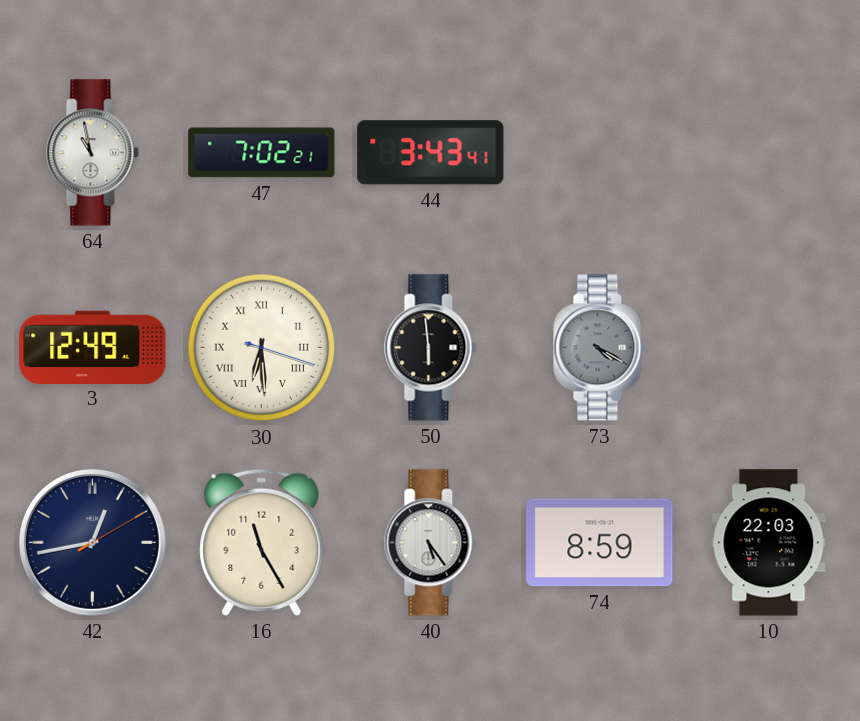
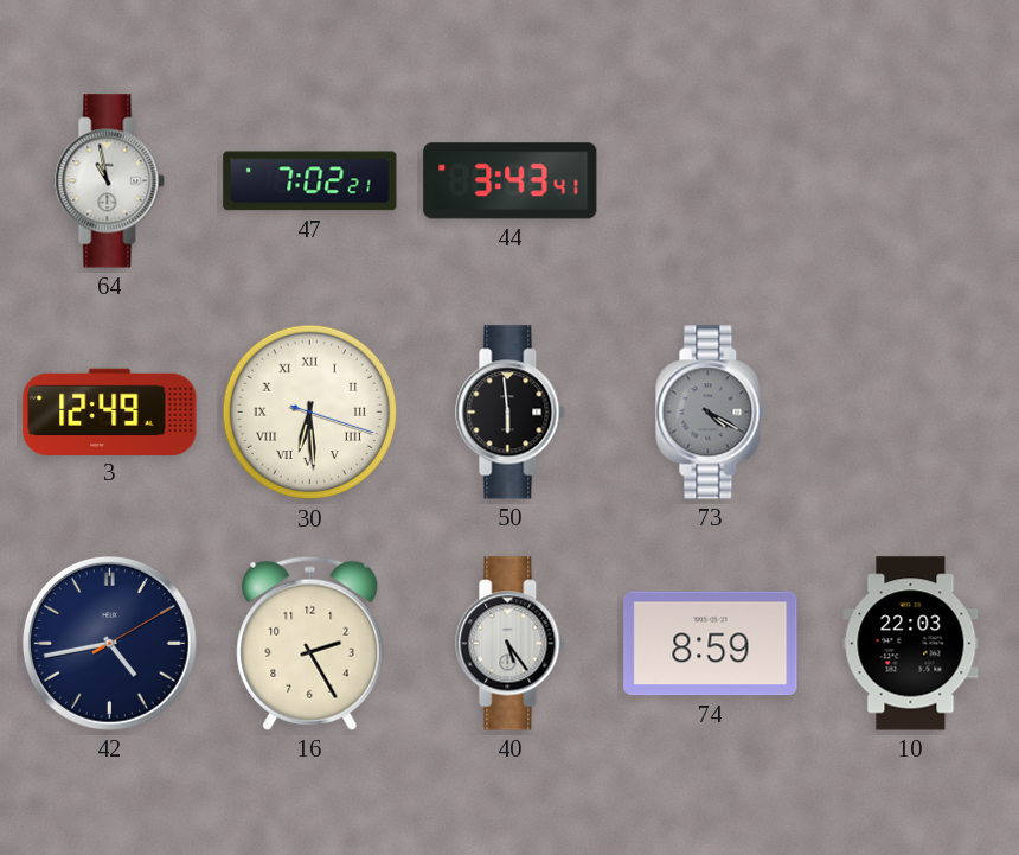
42: 12:43 -> 4:43 (110, 644)
16: 11:25 -> 2:25 (310, 643)
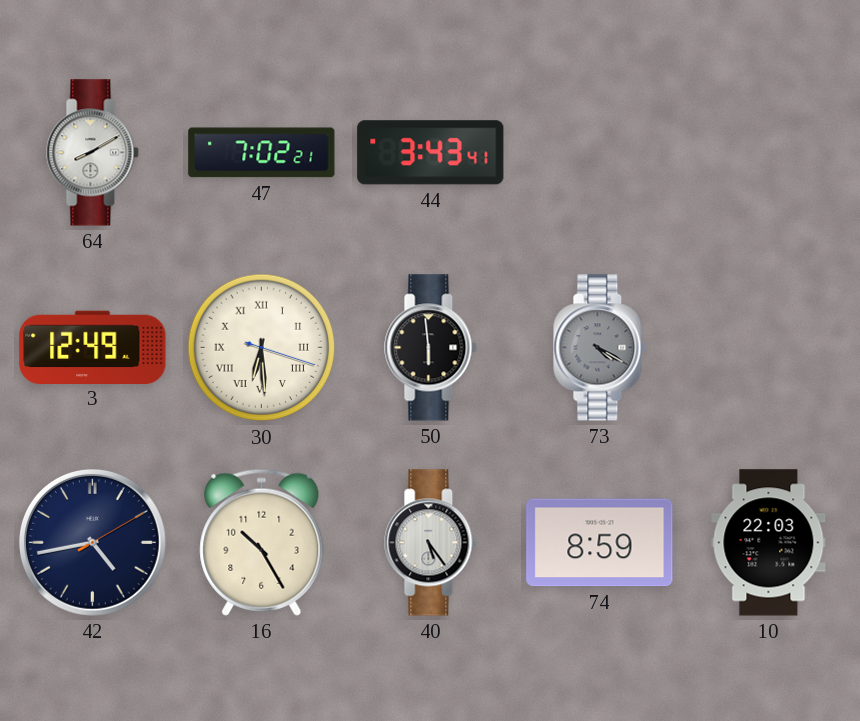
64: 10:58 -> 8:10 (93, 153)
16: 2:25 -> 10:25 (262, 542)
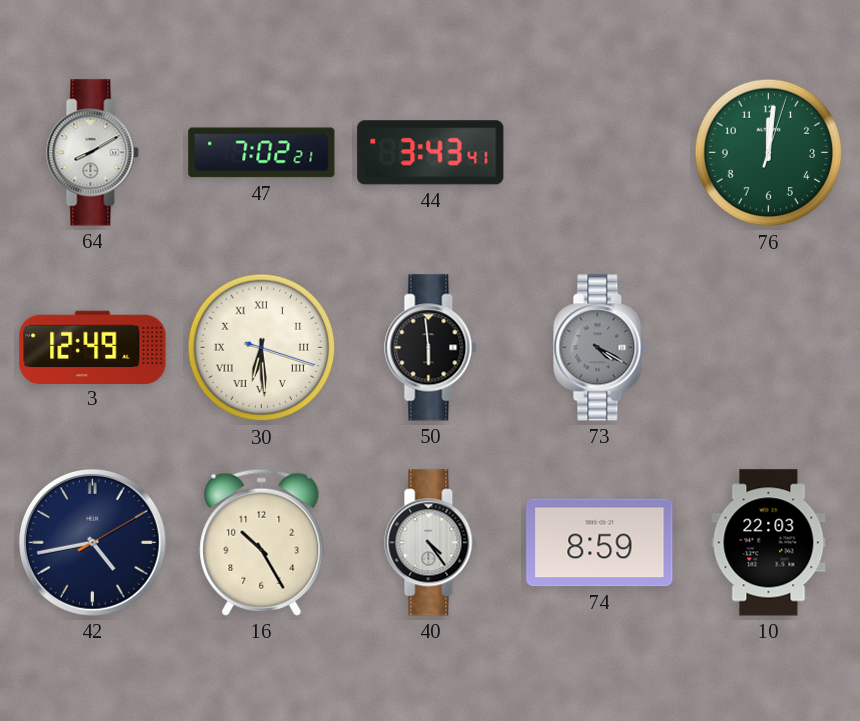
76: none -> 12:01 (769, 153)
40: 5:24 -> 4:24 (431, 543)
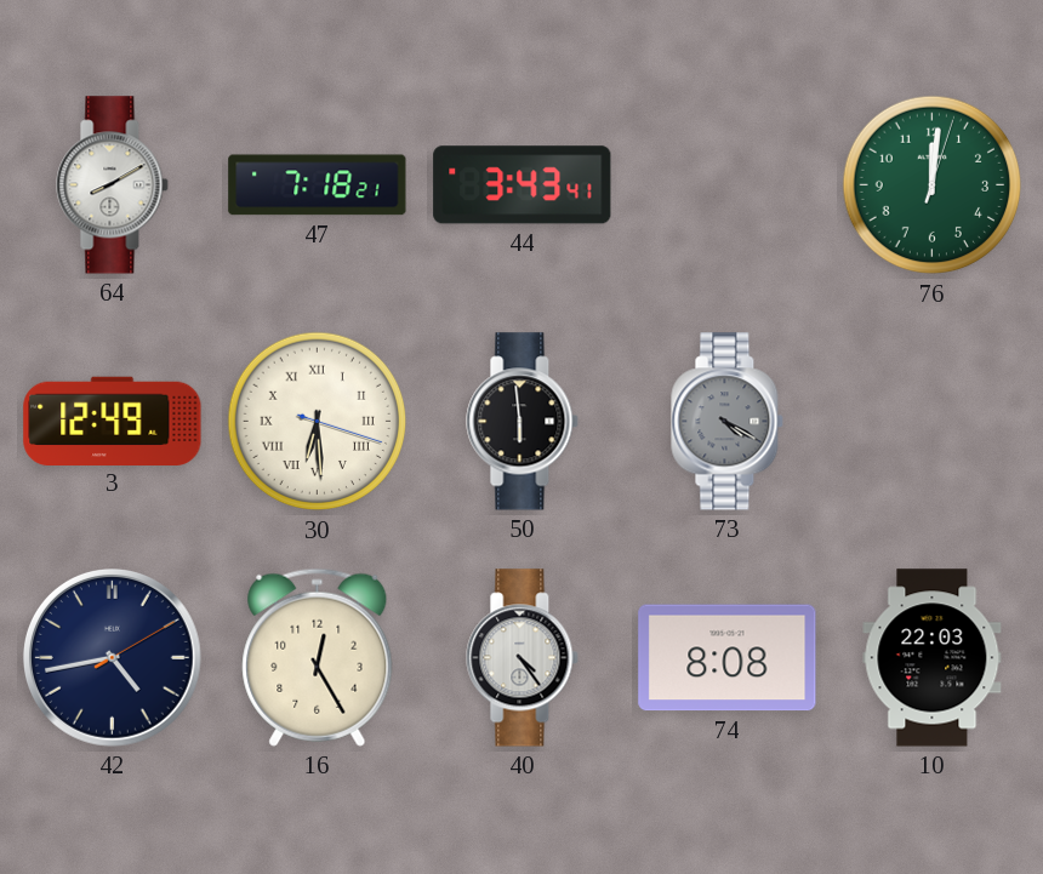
47: 7:02 -> 7:18 (318, 185)
16: 10:25 -> 12:25 (318, 657)
74: 8:59 -> 8:08 (728, 658)
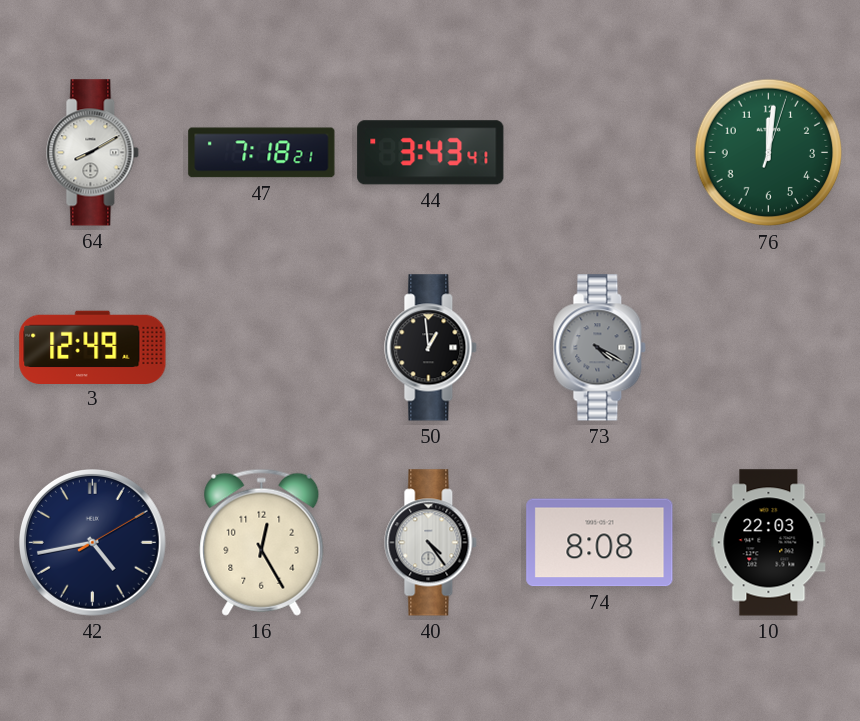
30: 6:29 -> none (318, 422)
50: 5:59 -> 12:59 (431, 348)
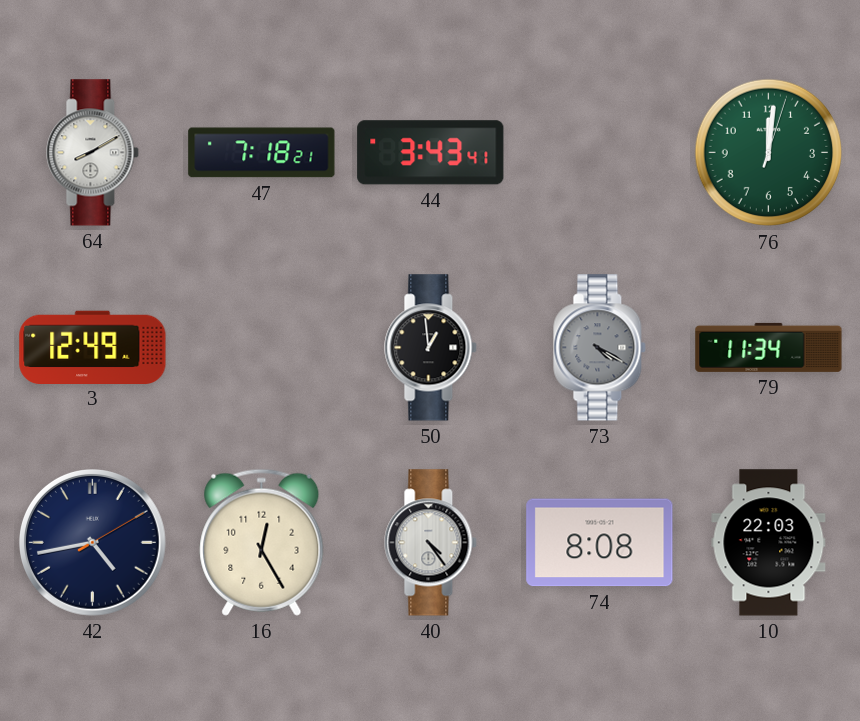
79: none -> 11:34 (769, 347)
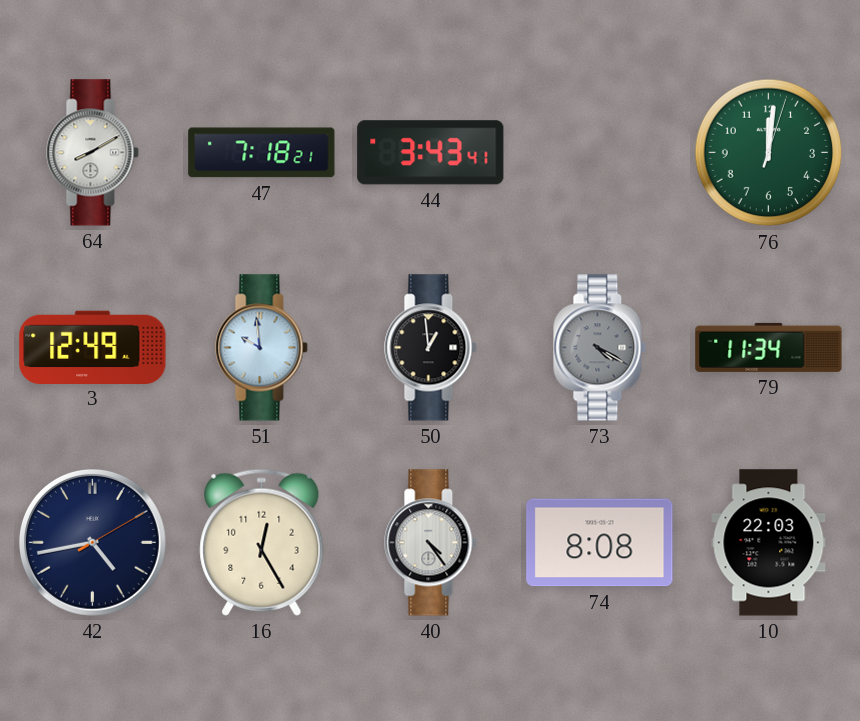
51: none -> 9:59 (262, 348)
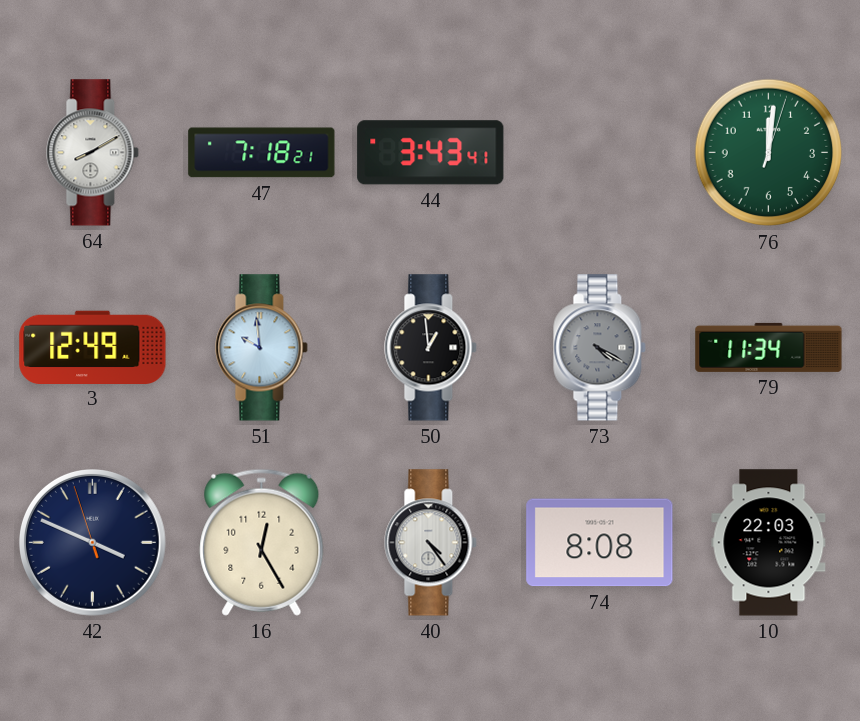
42: 4:43 -> 3:48 (93, 543)
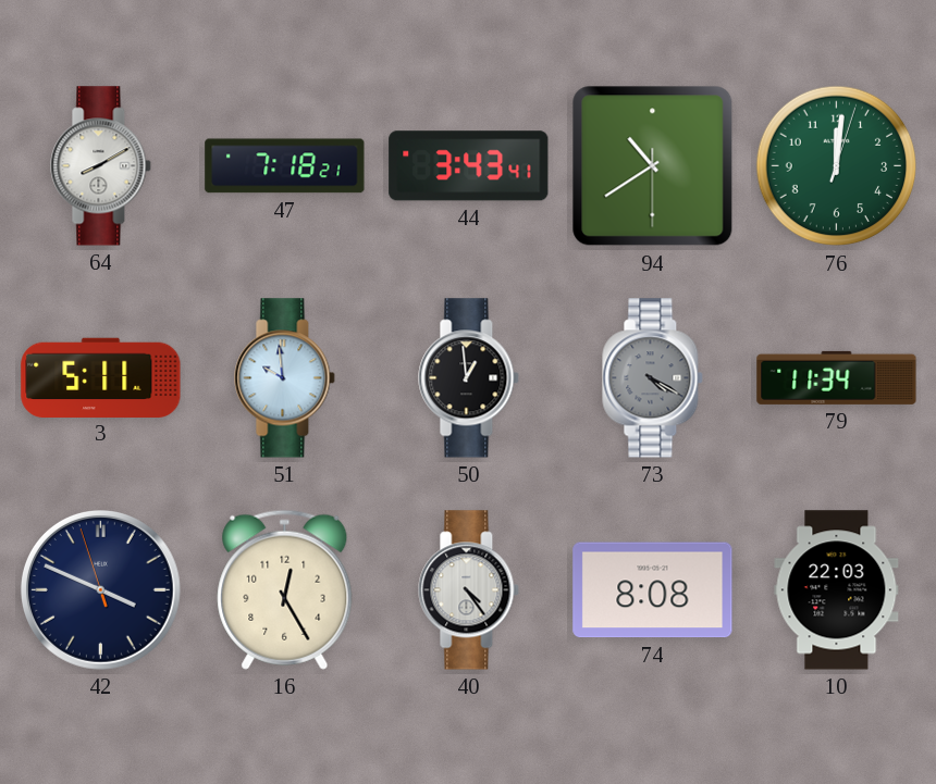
94: none -> 10:39 (653, 166)
3: 12:49 -> 5:11 (101, 377)
